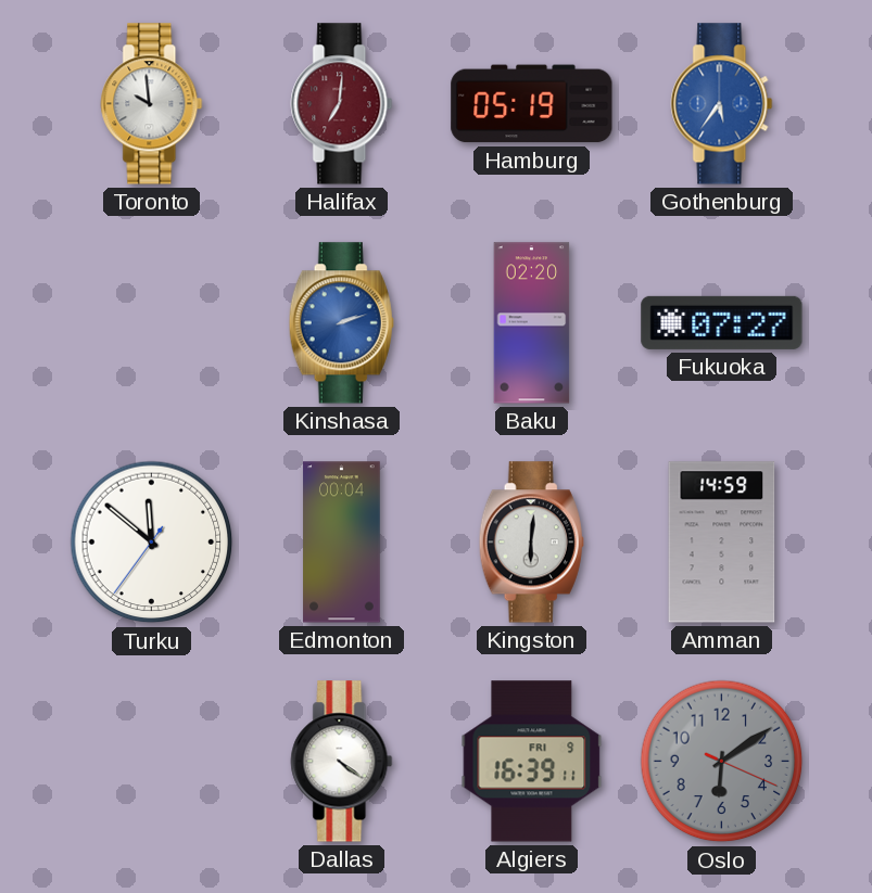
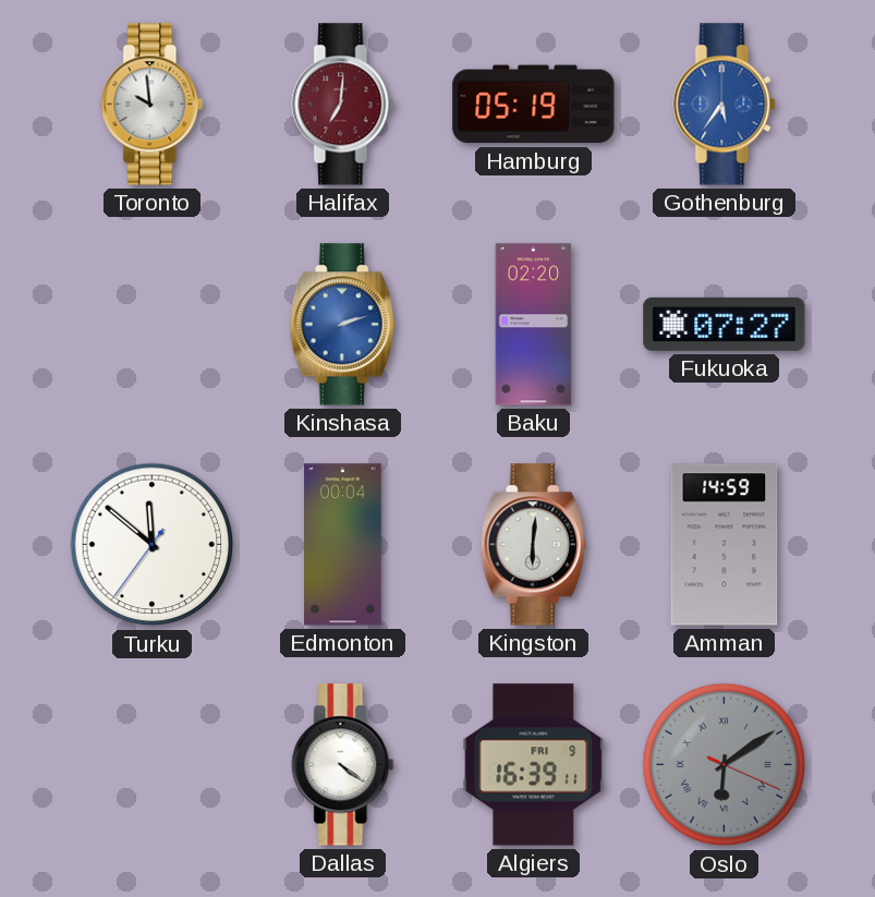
Oslo numerals: Arabic -> Roman (725, 765)
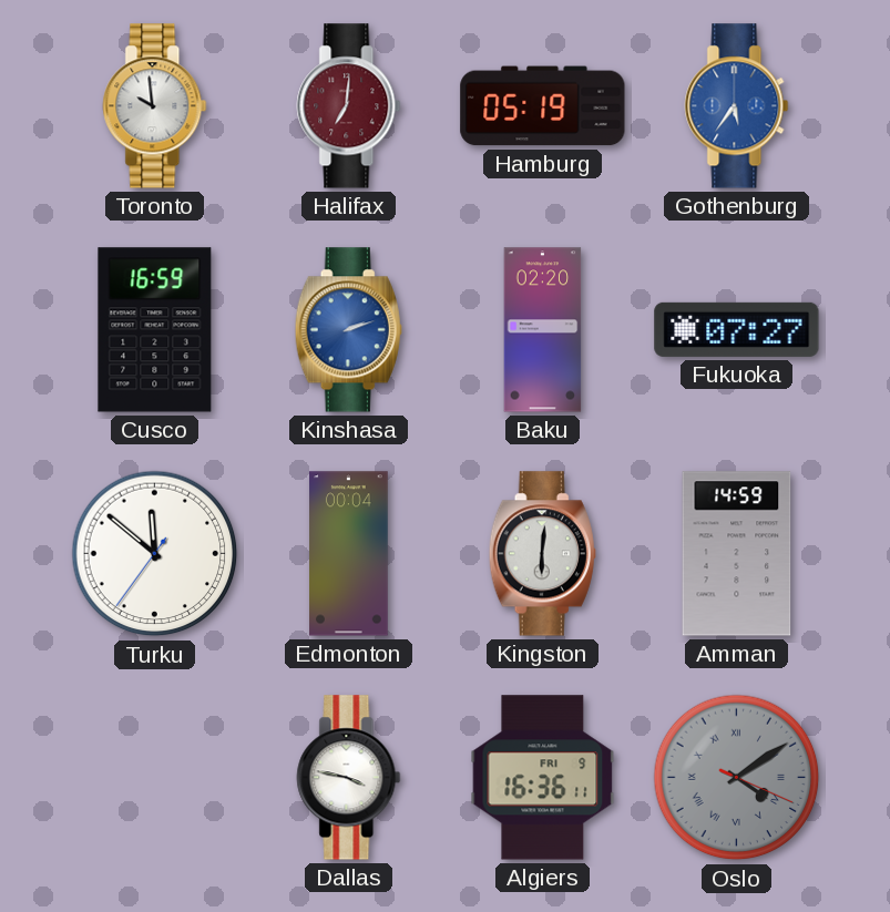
Cusco: none -> 16:59 (155, 330)
Dallas: 4:21 -> 3:47 (349, 778)
Algiers: 16:39 -> 16:36 (543, 778)
Oslo: 6:09 -> 4:09 (737, 778)
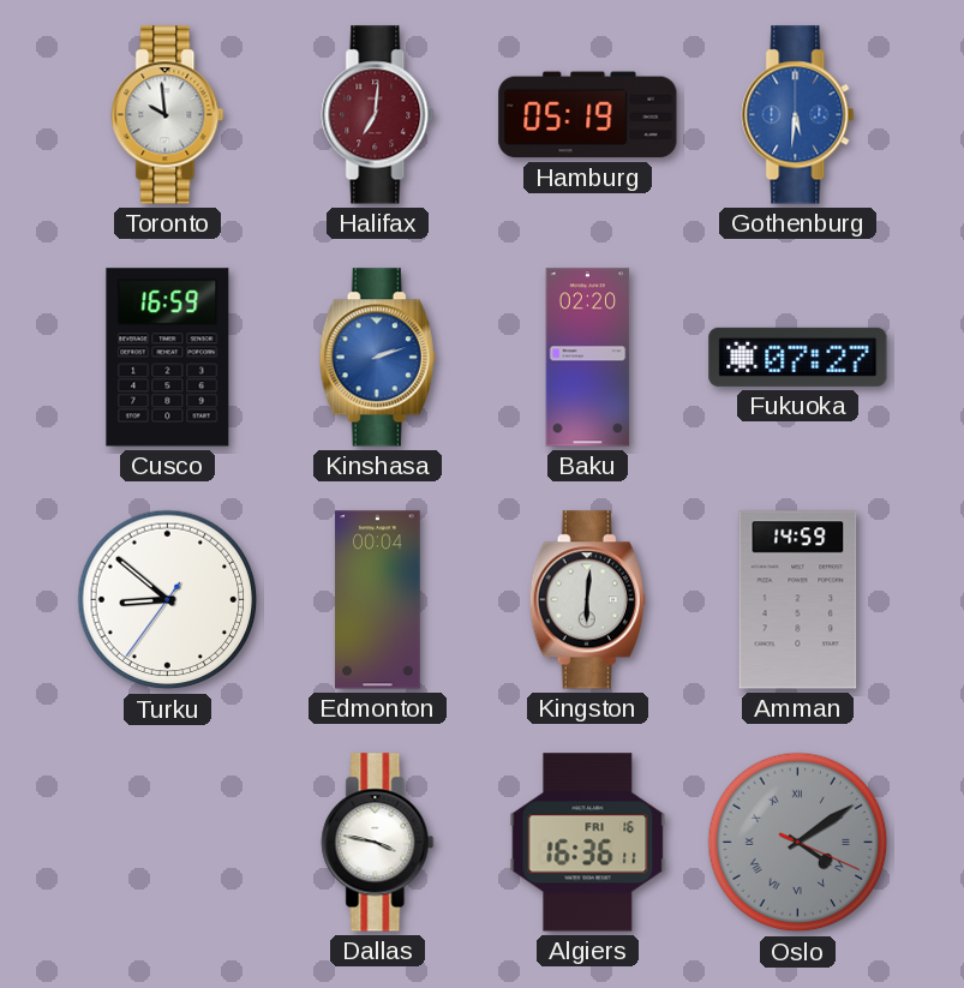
Gothenburg: 5:36 -> 5:31 (798, 115)
Turku: 11:51 -> 8:51 (168, 600)
Algiers date: FRI 9 -> FRI 16 (588, 843)
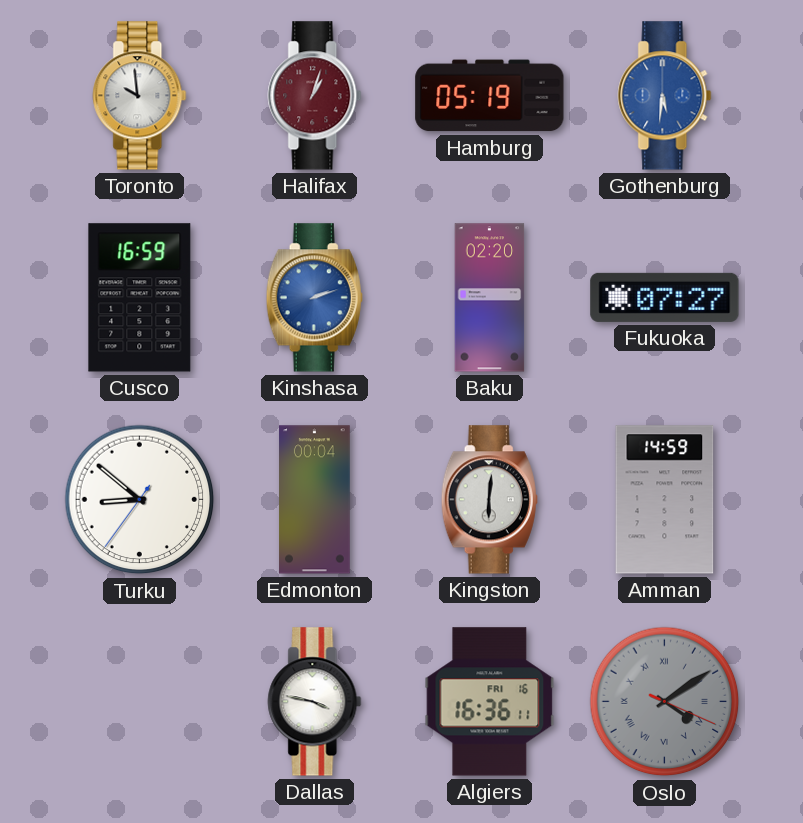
Halifax: 7:01 -> 1:03 (315, 96)
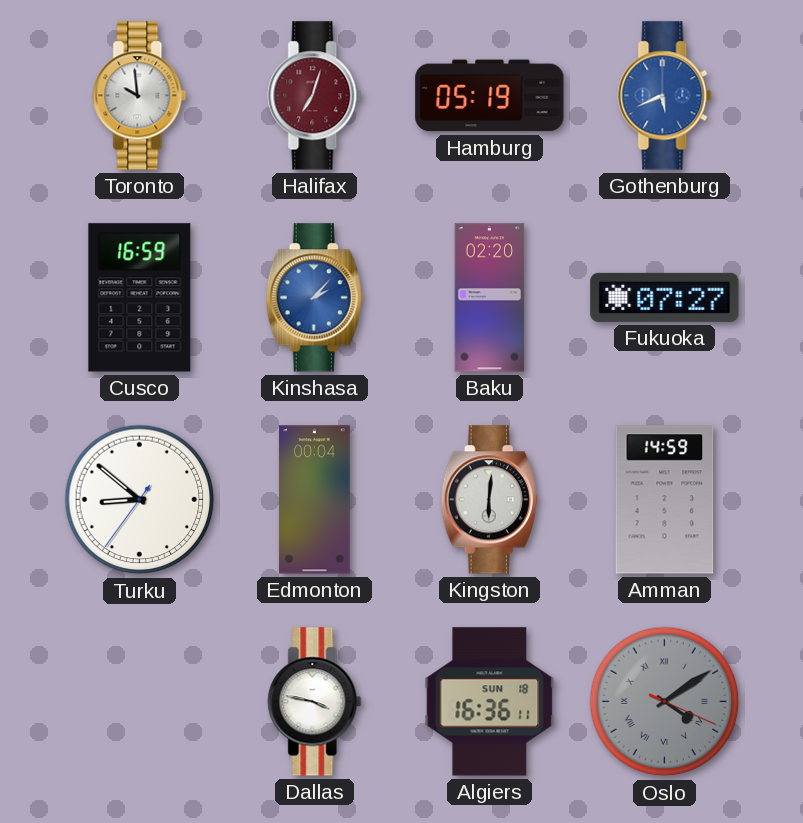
Halifax: 1:03 -> 7:03 (315, 96)
Gothenburg: 5:31 -> 5:41 (665, 96)
Kinshasa: 2:12 -> 2:07 (314, 298)
Algiers date: FRI 16 -> SUN 18 (490, 702)
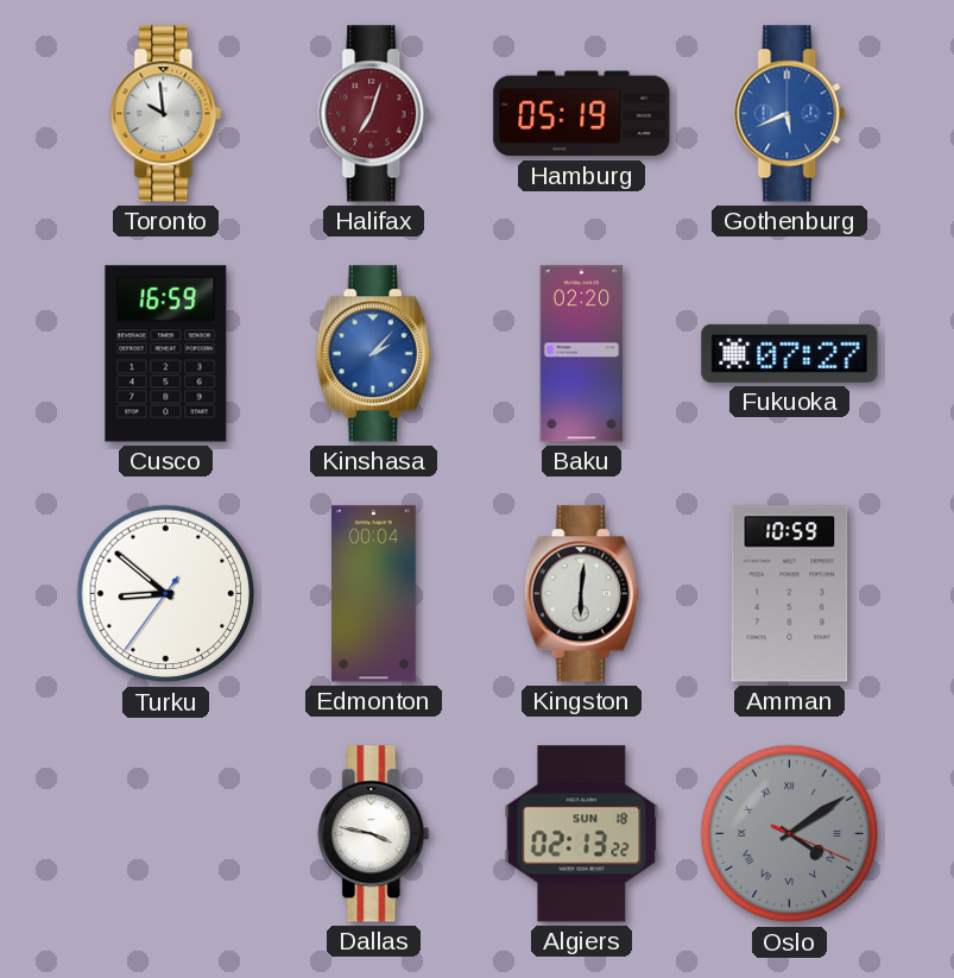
Amman: 14:59 -> 10:59 (790, 594)
Algiers: 16:36 -> 02:13 (582, 834)
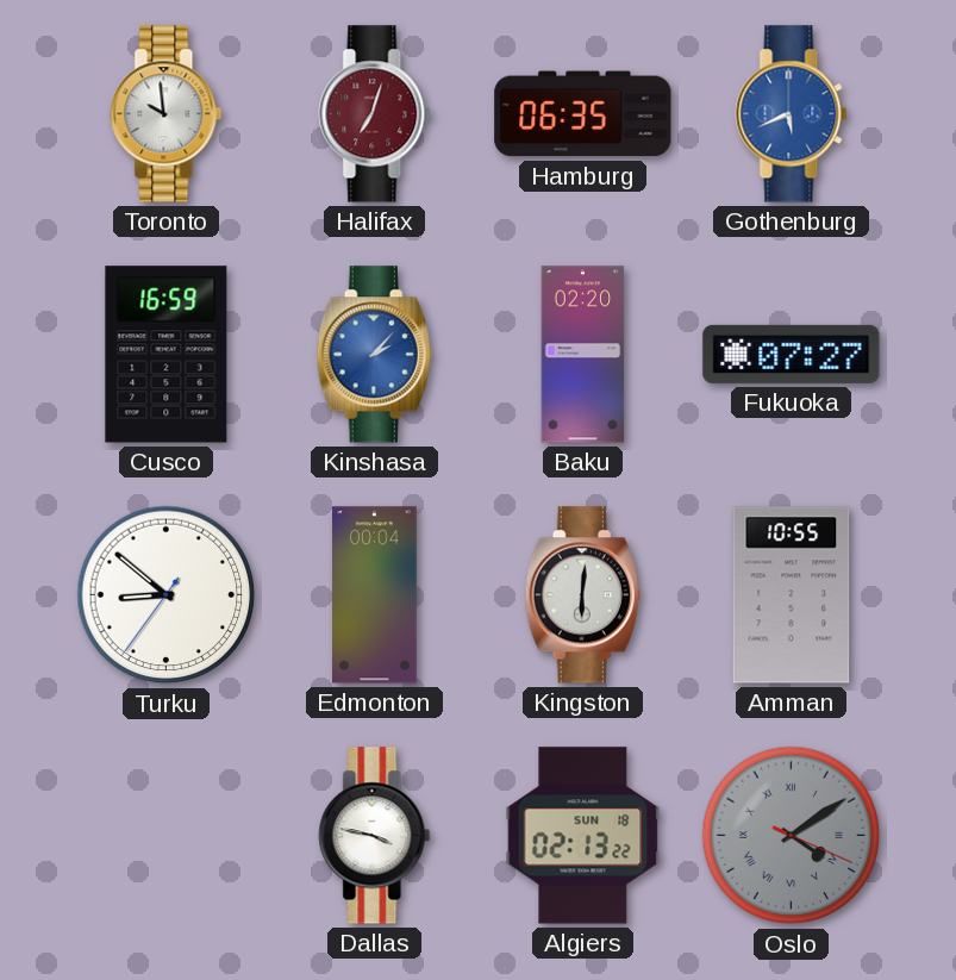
Hamburg: 05:19 -> 06:35 (583, 114)
Amman: 10:59 -> 10:55 (792, 595)
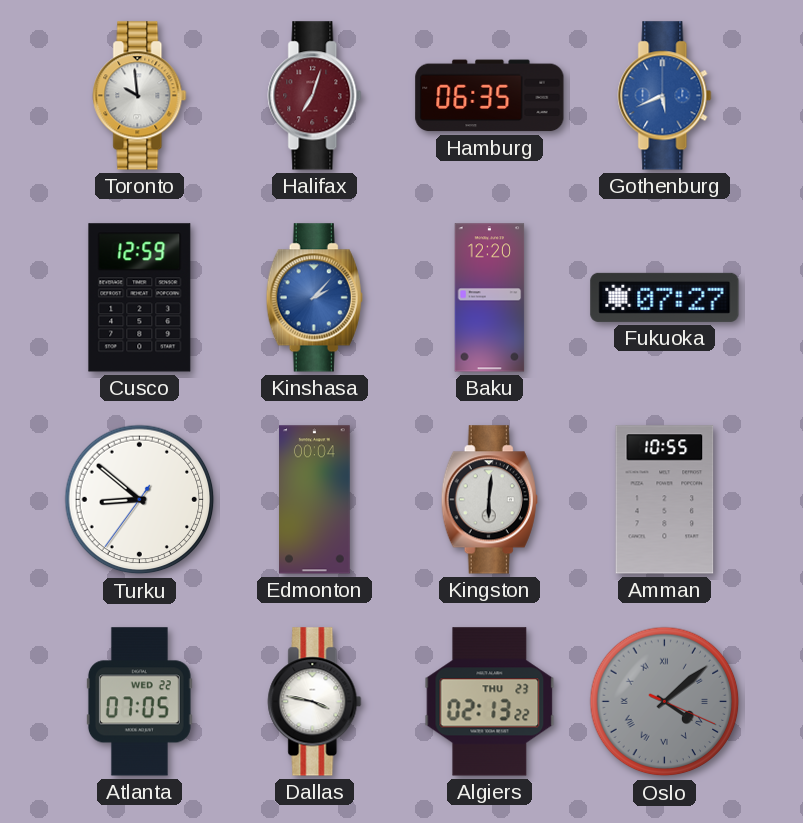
Cusco: 16:59 -> 12:59 (140, 298)
Baku: 02:20 -> 12:20 (490, 298)
Atlanta: none -> 07:05 (139, 702)
Algiers date: SUN 18 -> THU 23 (490, 702)
Oslo: 4:09 -> 4:08 (665, 702)
